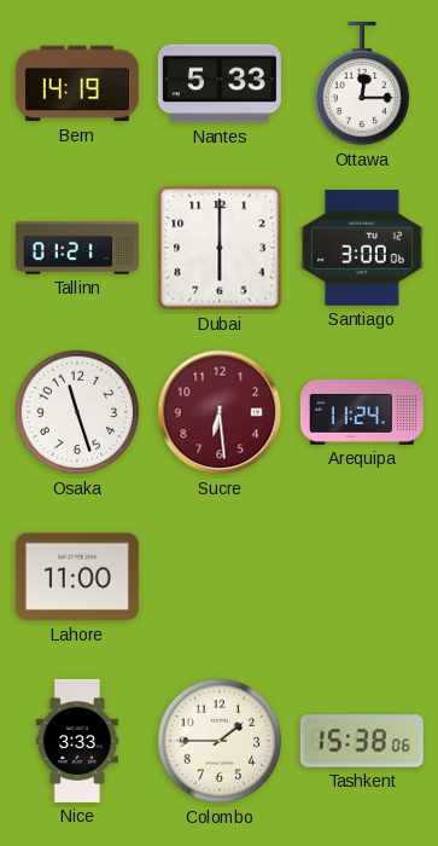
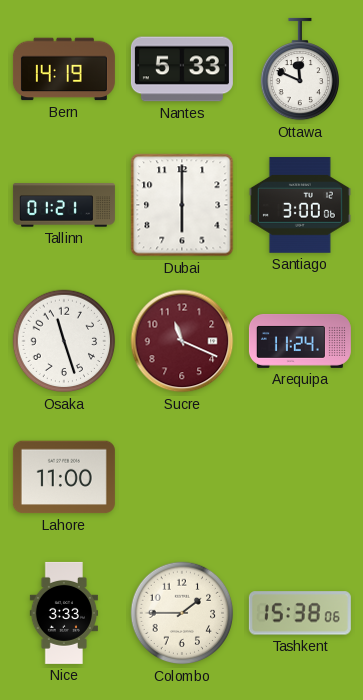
Ottawa: 12:15 -> 11:49 (299, 69)
Sucre: 6:29 -> 11:19 (182, 341)
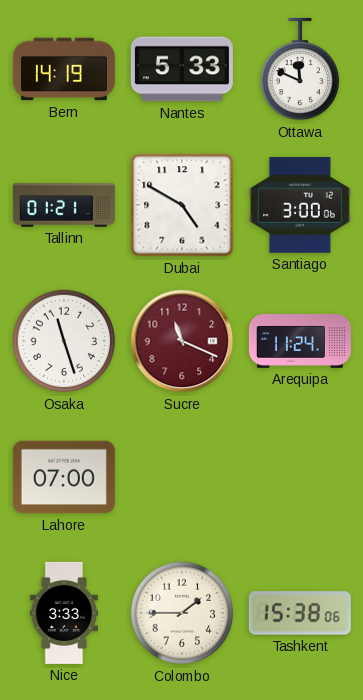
Dubai: 6:00 -> 4:50 (182, 205)
Lahore: 11:00 -> 07:00 (64, 477)
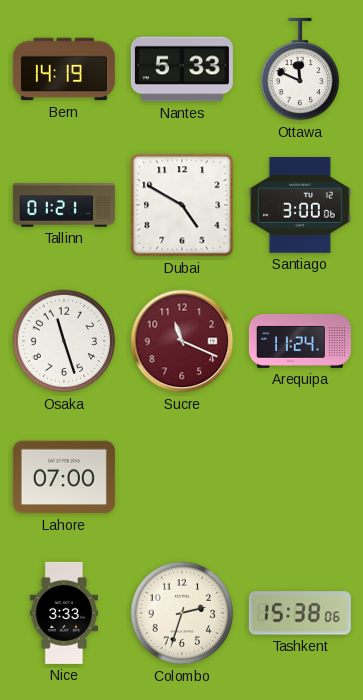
Colombo: 1:45 -> 2:33 (182, 613)
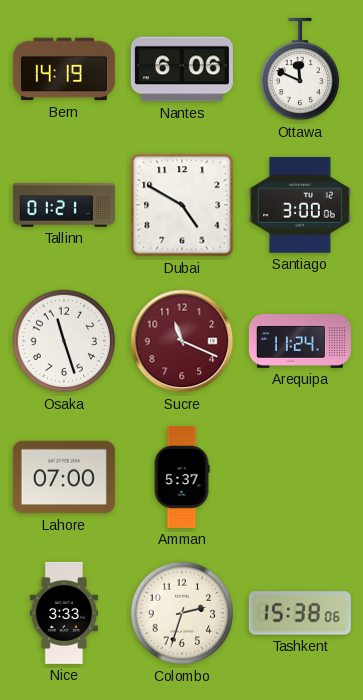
Nantes: 5:33 -> 6:06 (182, 69)
Amman: none -> 5:37 (182, 477)
